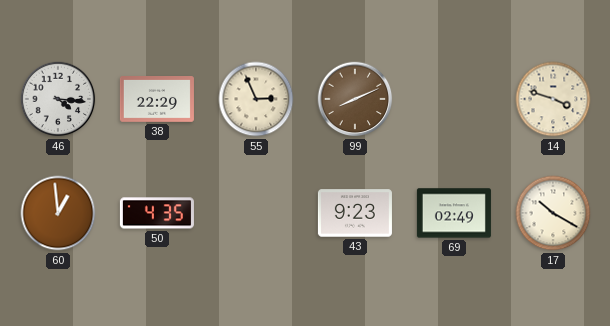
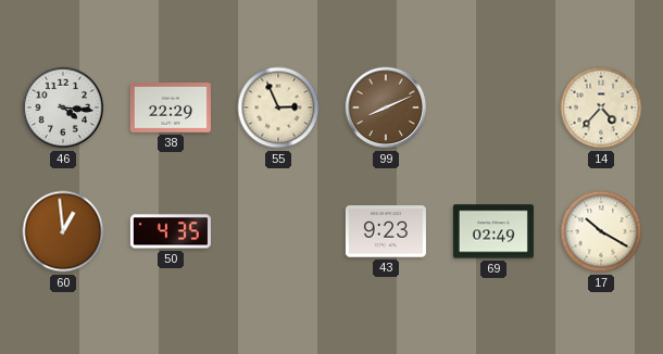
14: 3:48 -> 4:37 (601, 108)
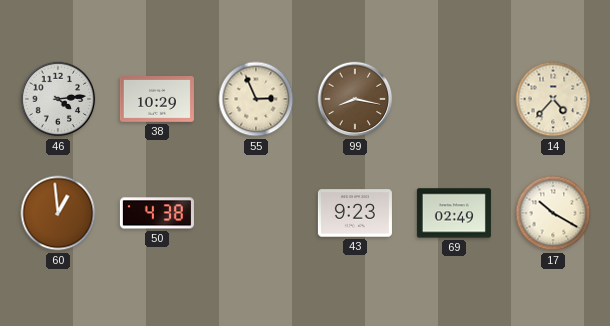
46: 4:16 -> 4:14 (58, 99)
38: 22:29 -> 10:29 (157, 100)
99: 8:11 -> 8:17 (355, 99)
50: 4:35 -> 4:38 (157, 213)
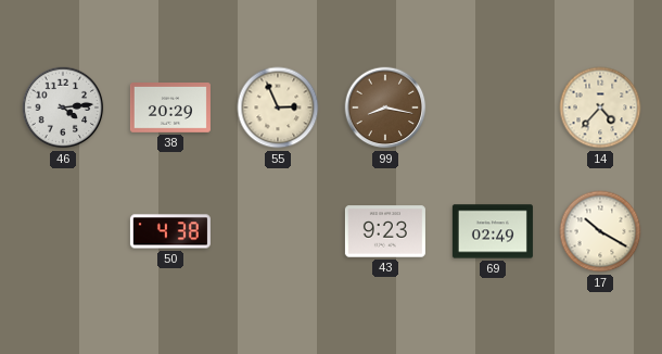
38: 10:29 -> 20:29 (170, 109)
60: 12:59 -> none (58, 213)
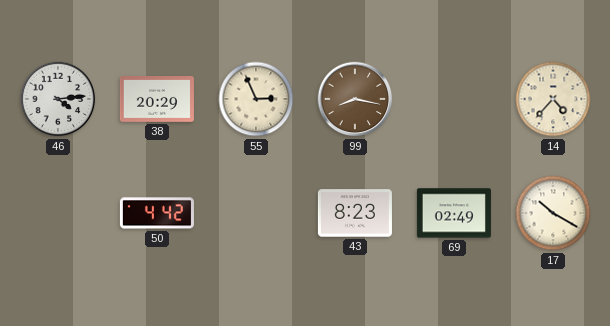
50: 4:38 -> 4:42 (157, 213)
43: 9:23 -> 8:23 (355, 213)
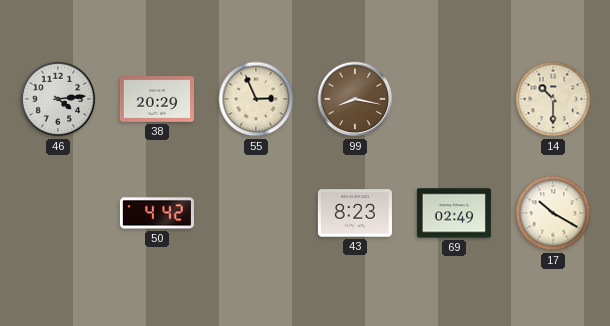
14: 4:37 -> 10:30 (553, 99)
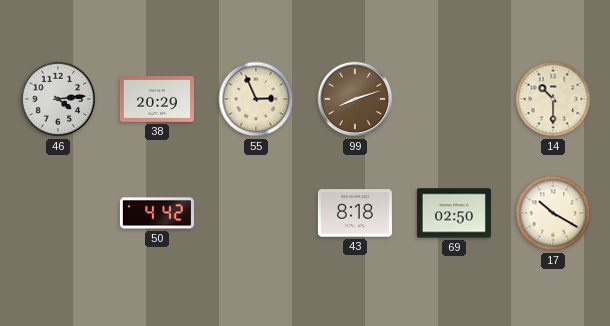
99: 8:17 -> 8:12 (355, 99)
43: 8:23 -> 8:18 (355, 213)
69: 02:49 -> 02:50 (454, 213)
